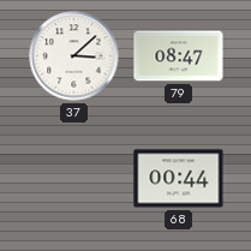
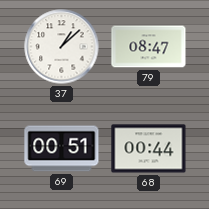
37: 3:08 -> 1:08 (62, 47)
69: none -> 00:51 (62, 149)
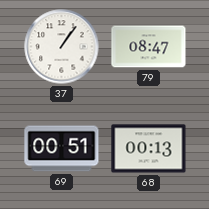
37: 1:08 -> 1:06 (62, 47)
68: 00:44 -> 00:13 (149, 149)
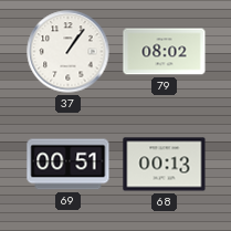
79: 08:47 -> 08:02 (165, 52)
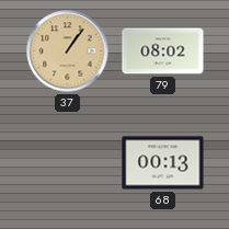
37 dial: white -> champagne (68, 51)
69: 00:51 -> none (69, 165)
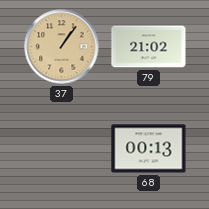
79: 08:02 -> 21:02 (149, 47)
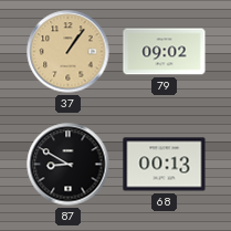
79: 21:02 -> 09:02 (165, 52)
87: none -> 8:50 (69, 165)
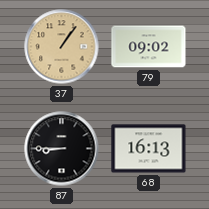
87: 8:50 -> 8:45 (62, 149)
68: 00:13 -> 16:13 (149, 149)
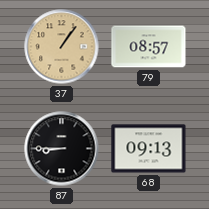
79: 09:02 -> 08:57 (149, 47)
68: 16:13 -> 09:13 (149, 149)
